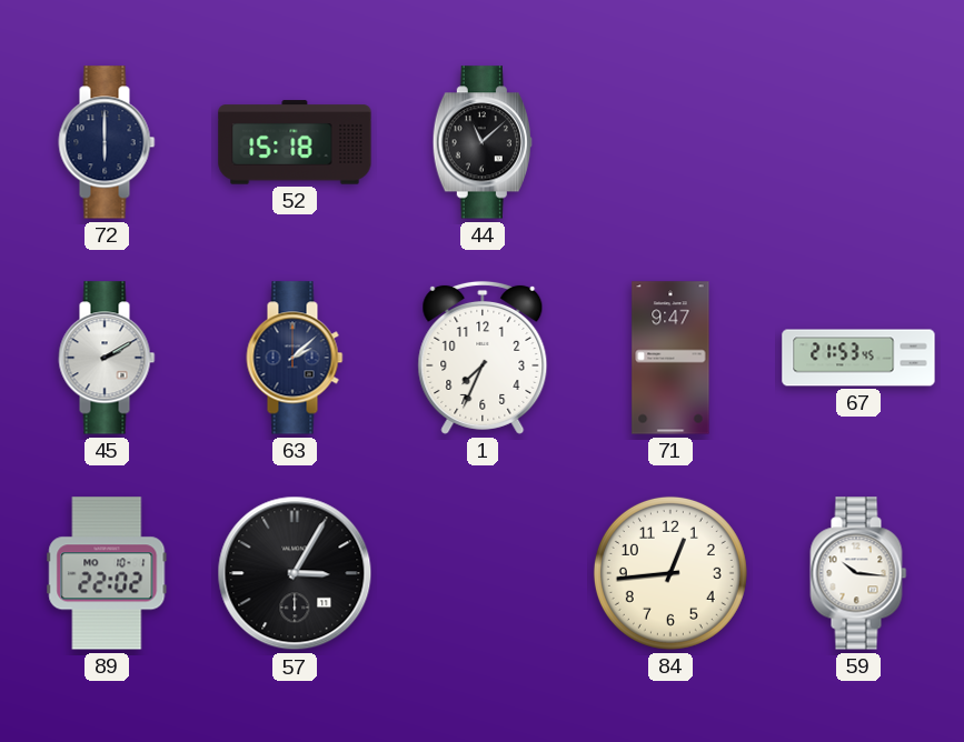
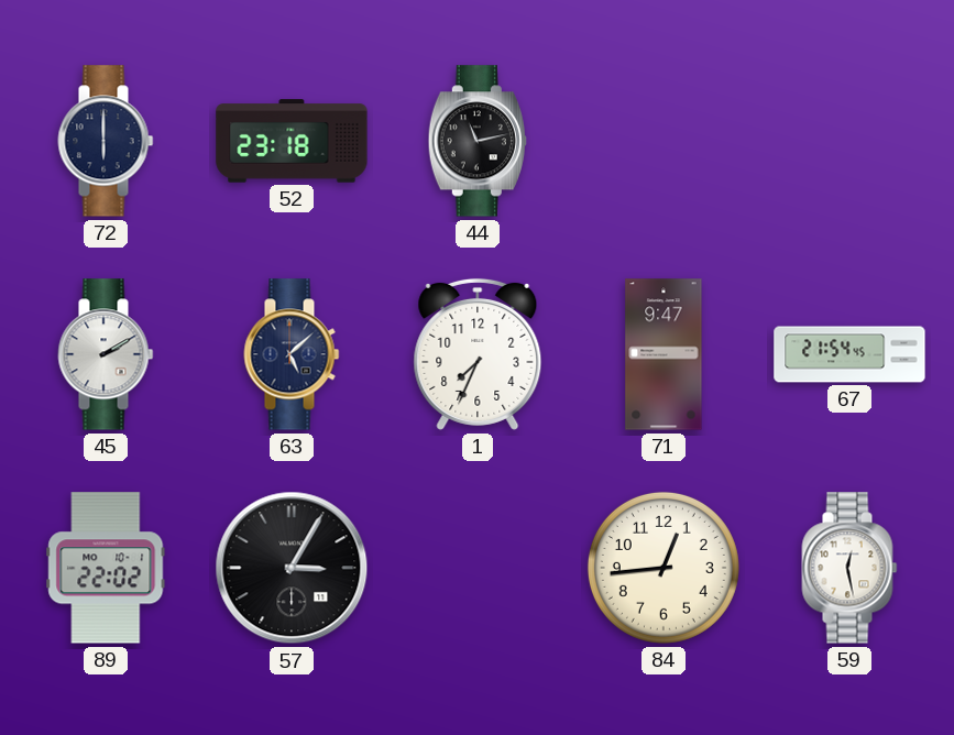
52: 15:18 -> 23:18 (292, 141)
44: 11:08 -> 11:13 (478, 141)
63: 2:08 -> 5:08 (292, 354)
67: 21:53 -> 21:54 (849, 354)
59: 10:16 -> 12:28 (849, 568)
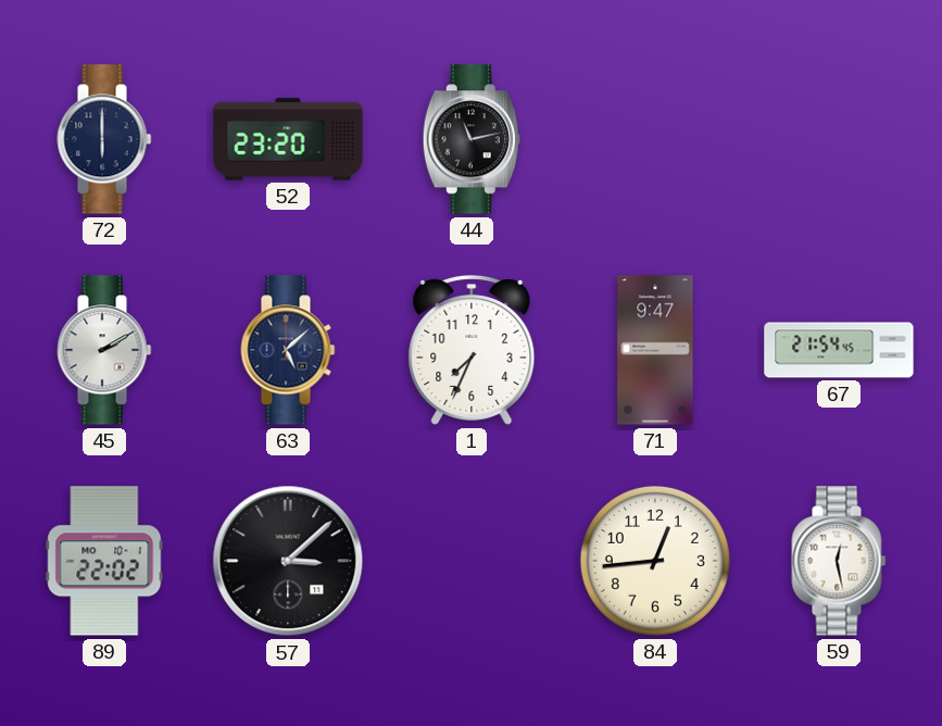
52: 23:18 -> 23:20 (288, 139)
57: 3:05 -> 3:08 (288, 561)
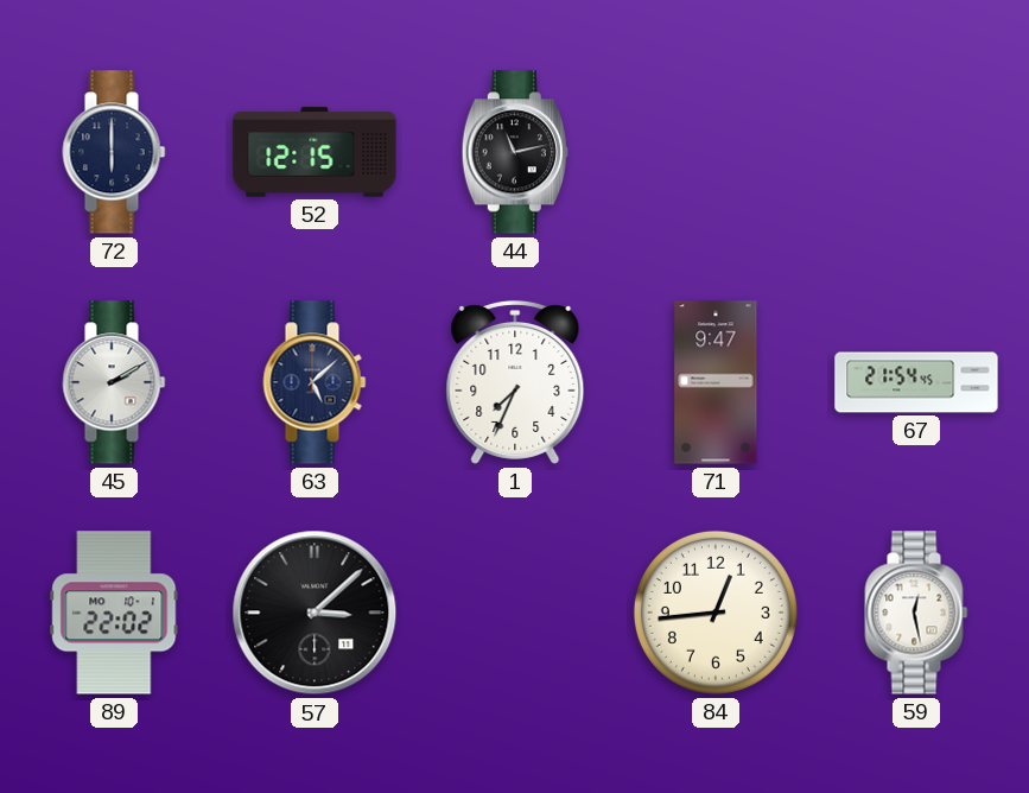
52: 23:20 -> 12:15 (315, 152)
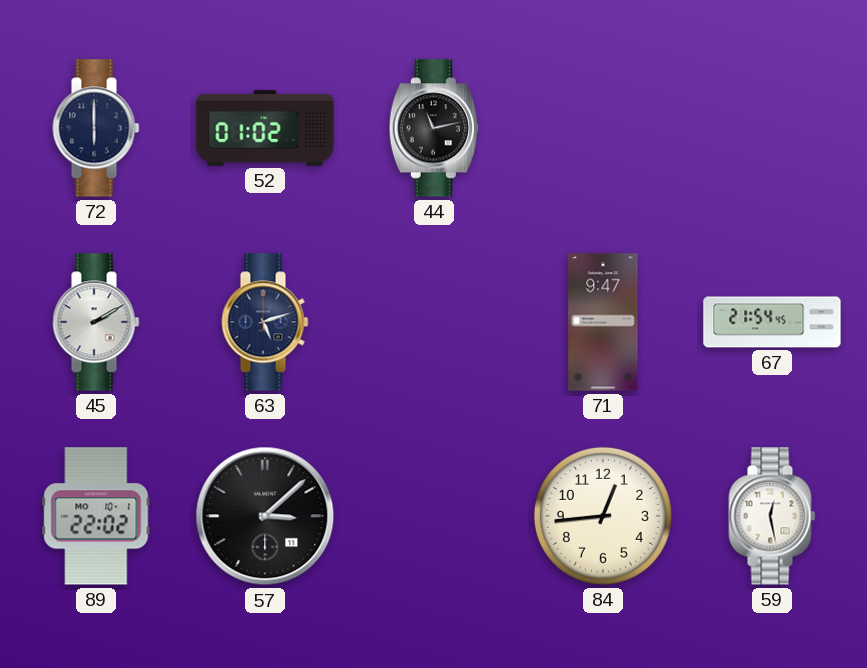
52: 12:15 -> 01:02 (265, 128)
63: 5:08 -> 5:12 (265, 322)
1: 7:34 -> none (515, 382)
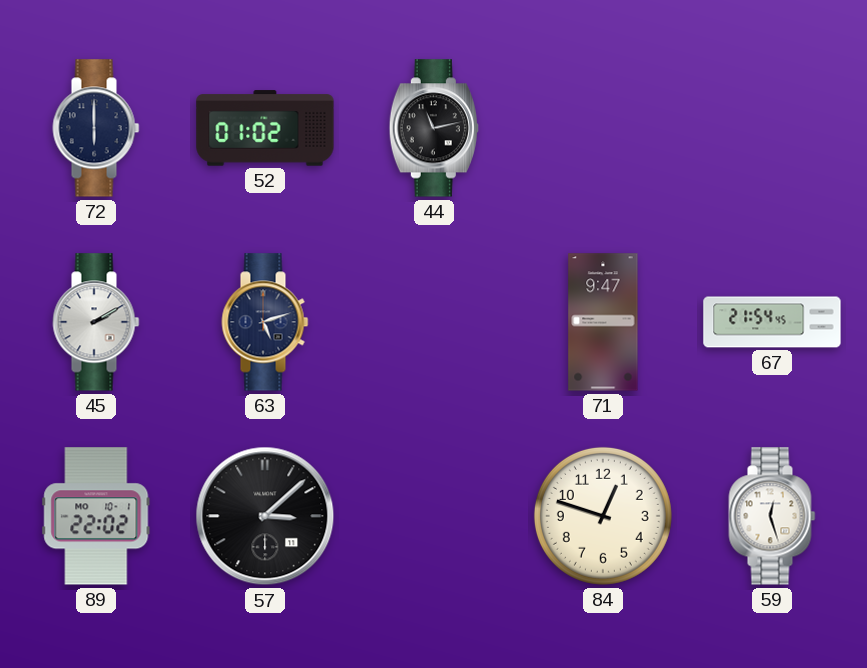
84: 12:44 -> 12:48 (603, 516)
59: 12:28 -> 12:27 (772, 516)
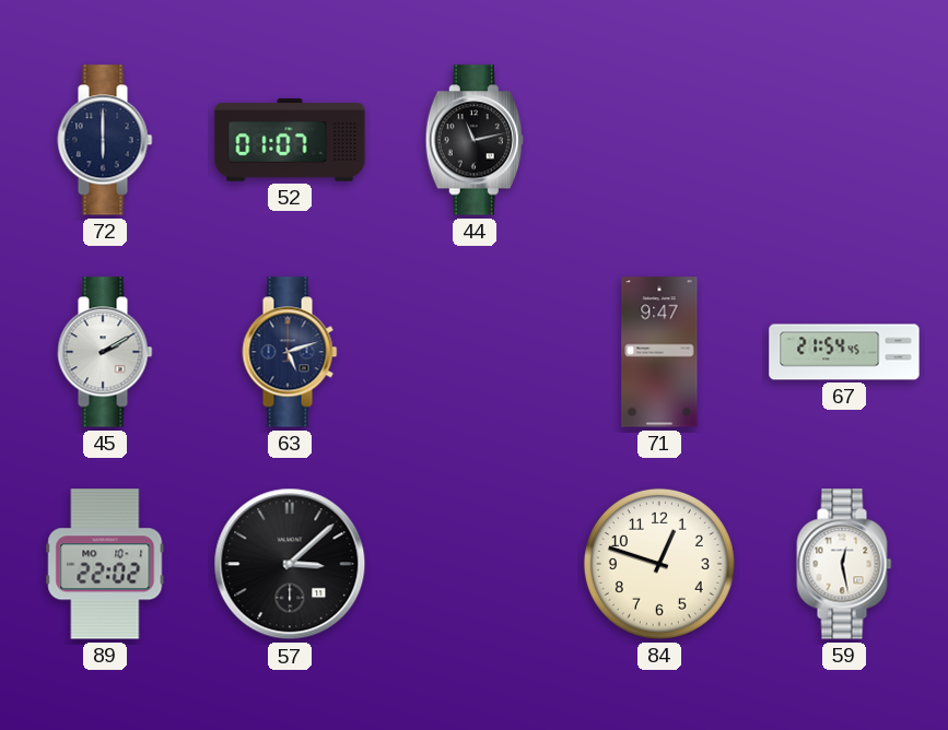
52: 01:02 -> 01:07 (290, 140)
59: 12:27 -> 12:28 (844, 564)
